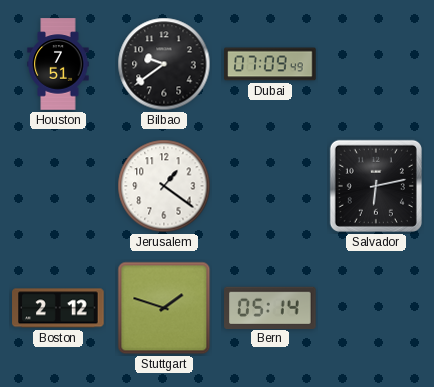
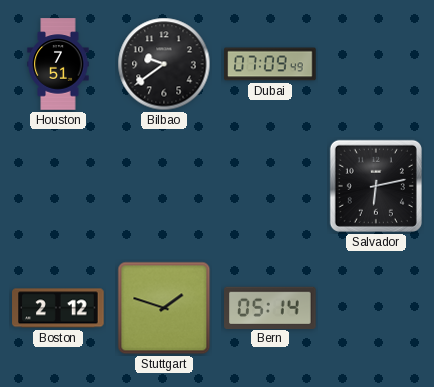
Jerusalem: 1:21 -> none (164, 186)
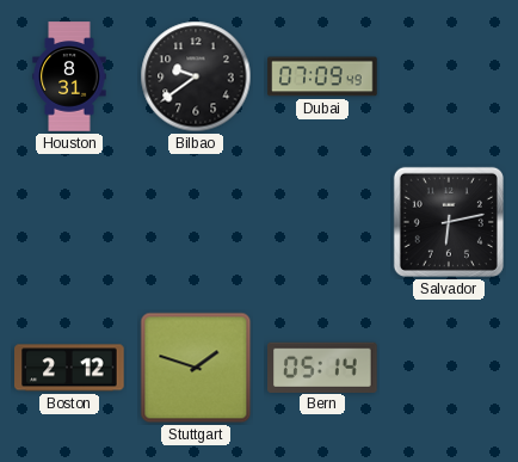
Houston: 7:51 -> 8:31 (69, 76)
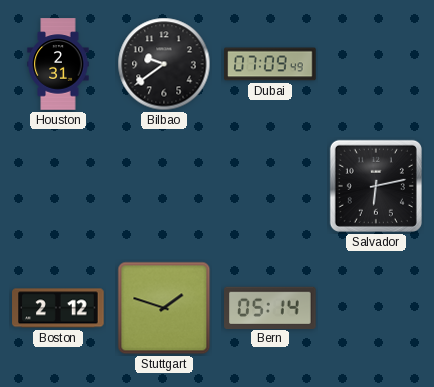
Houston: 8:31 -> 2:31 (58, 64)
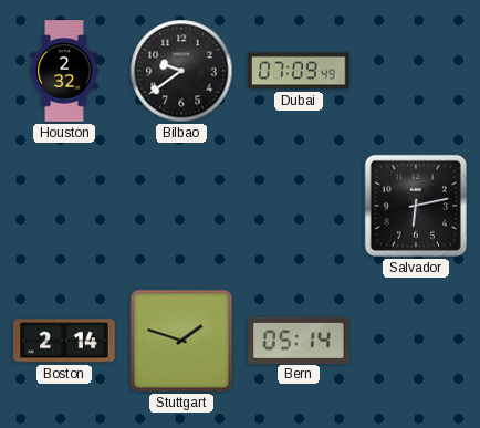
Houston: 2:31 -> 2:32 (64, 71)
Boston: 2:12 -> 2:14 (64, 341)
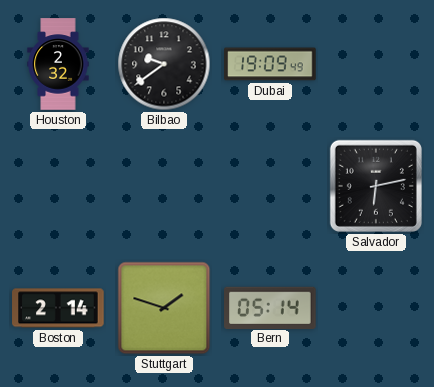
Dubai: 07:09 -> 19:09 (270, 64)
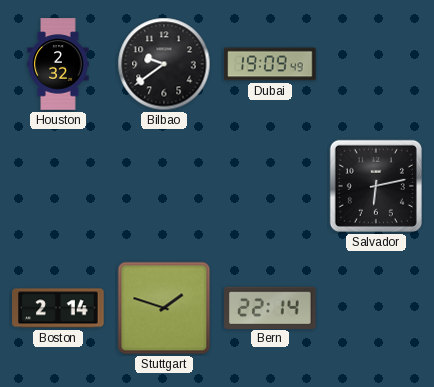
Bern: 05:14 -> 22:14 (270, 307)
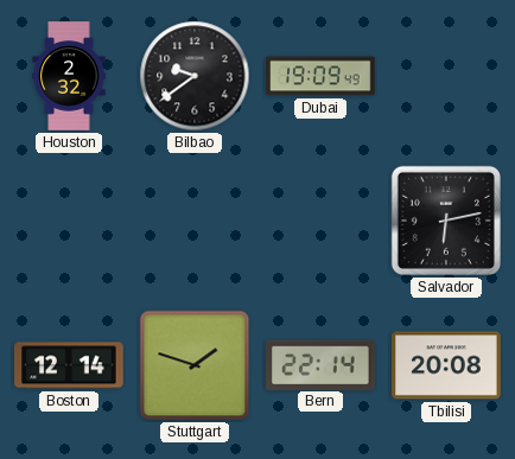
Boston: 2:14 -> 12:14 (69, 365)
Tbilisi: none -> 20:08 (446, 365)
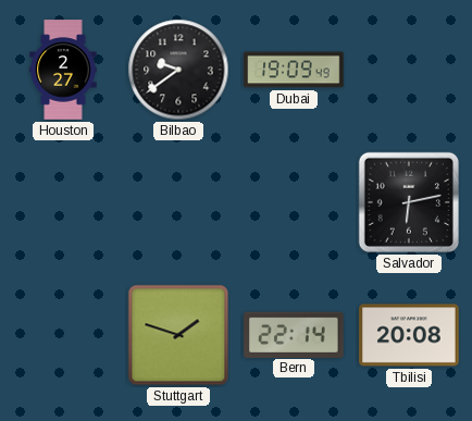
Houston: 2:32 -> 2:27 (63, 70)
Boston: 12:14 -> none (69, 365)
